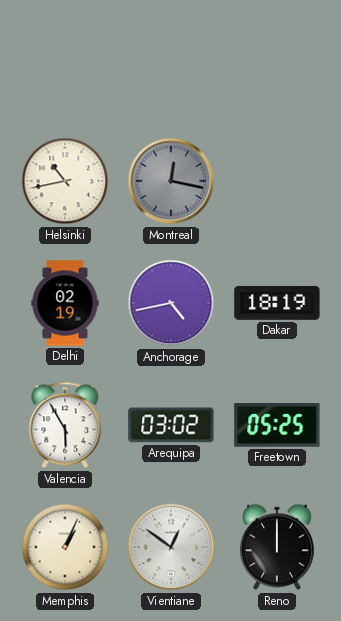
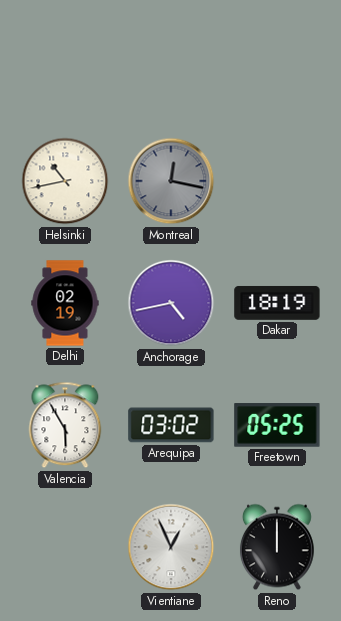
Memphis: 1:04 -> none (65, 547)
Vientiane: 12:51 -> 12:56 (171, 547)
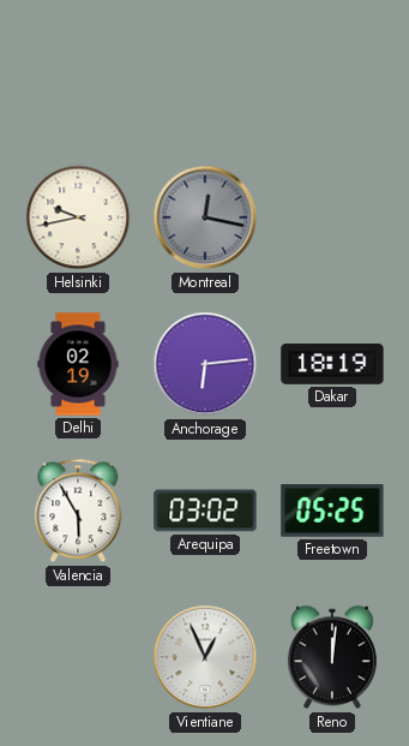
Helsinki: 10:43 -> 9:43 (78, 217)
Anchorage: 4:43 -> 6:14 (205, 364)
Reno: 12:00 -> 12:01 (332, 657)
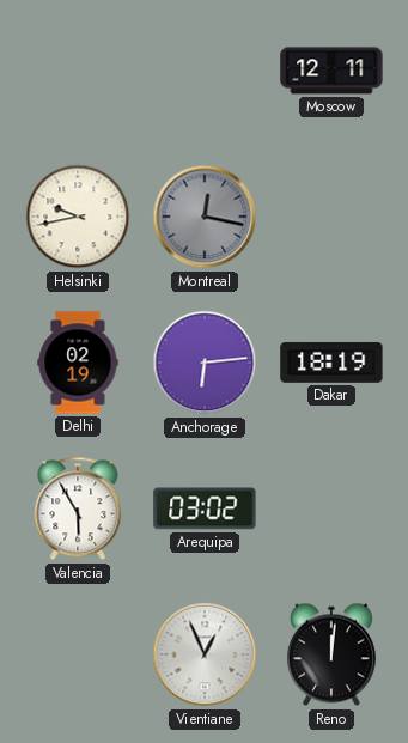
Moscow: none -> 12:11 (331, 71)
Freetown: 05:25 -> none (332, 511)
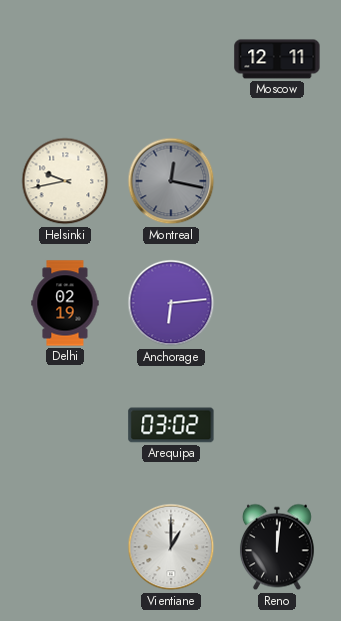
Dakar: 18:19 -> none (331, 363)
Valencia: 5:55 -> none (78, 508)
Vientiane: 12:56 -> 1:00 (171, 547)
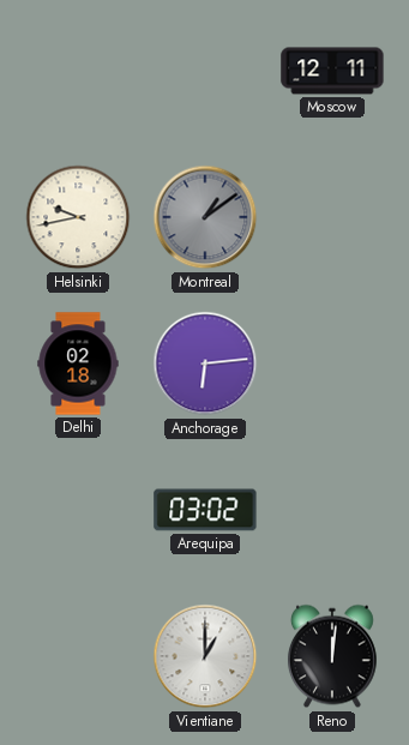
Montreal: 12:17 -> 1:09 (205, 217)
Delhi: 02:19 -> 02:18 (78, 364)
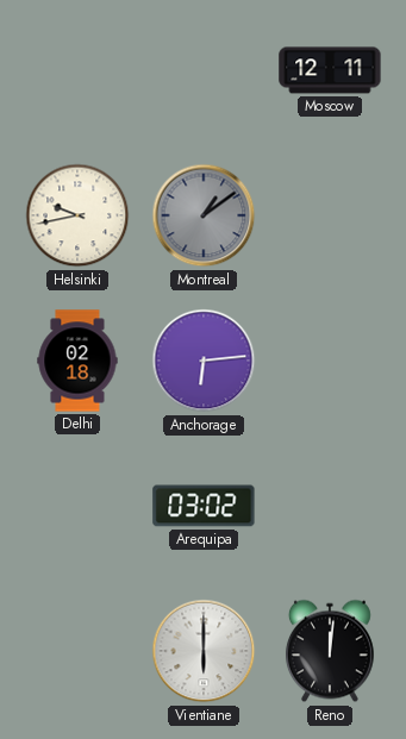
Vientiane: 1:00 -> 6:00 (204, 651)
